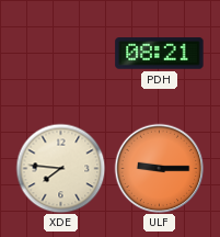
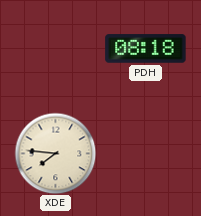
PDH: 08:21 -> 08:18 (146, 49)
ULF: 9:15 -> none (159, 168)
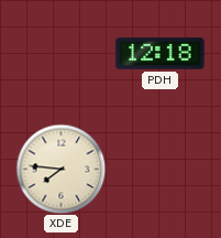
PDH: 08:18 -> 12:18 (161, 54)
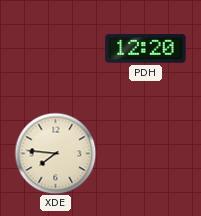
PDH: 12:18 -> 12:20 (146, 49)
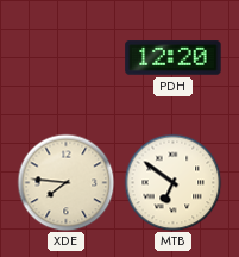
MTB: none -> 6:51 (172, 182)
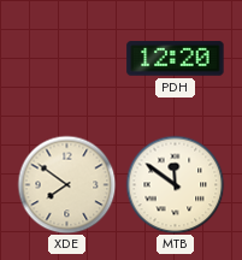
XDE: 7:46 -> 7:51 (66, 184)
MTB: 6:51 -> 11:51 (175, 184)
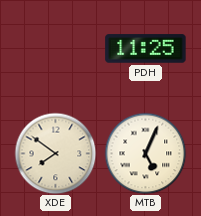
PDH: 12:20 -> 11:25 (146, 49)
MTB: 11:51 -> 5:04 (145, 153)
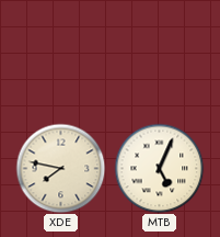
PDH: 11:25 -> none (146, 49)
XDE: 7:51 -> 7:47 (60, 168)
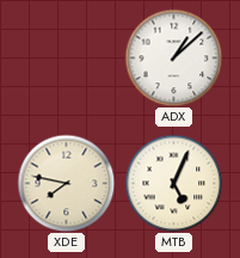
ADX: none -> 1:08 (173, 57)
